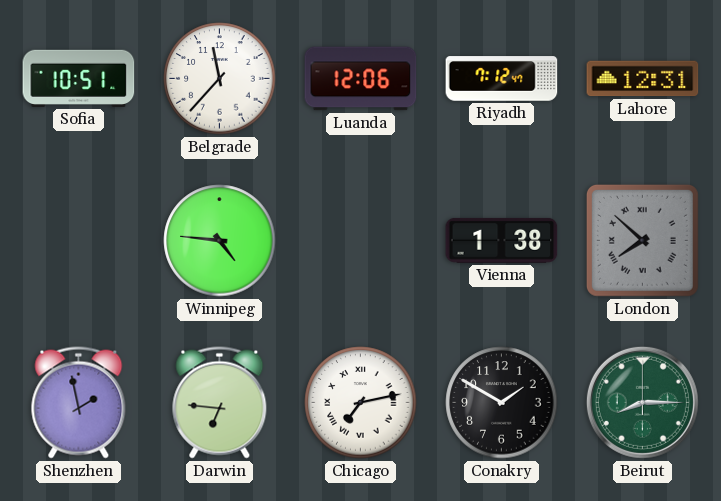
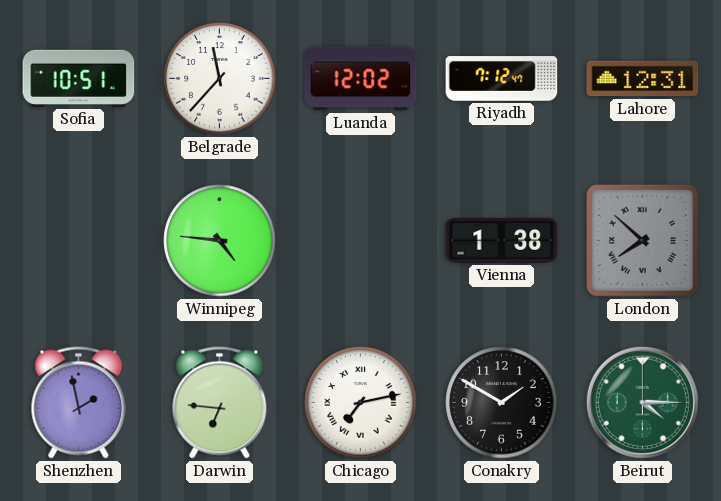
Luanda: 12:06 -> 12:02 (361, 79)
Beirut: 8:15 -> 4:15 (642, 402)
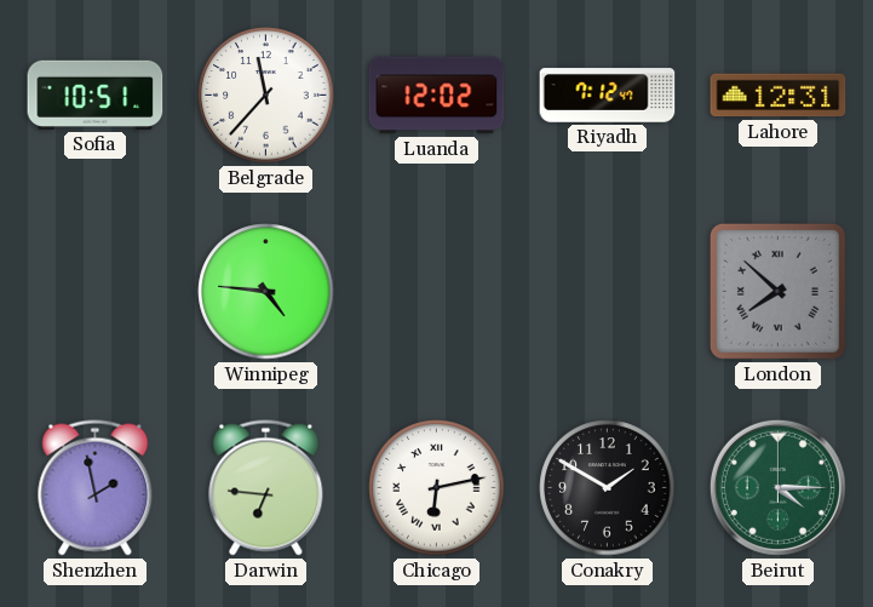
Vienna: 1:38 -> none (502, 240)
Chicago: 7:13 -> 6:13 (437, 488)
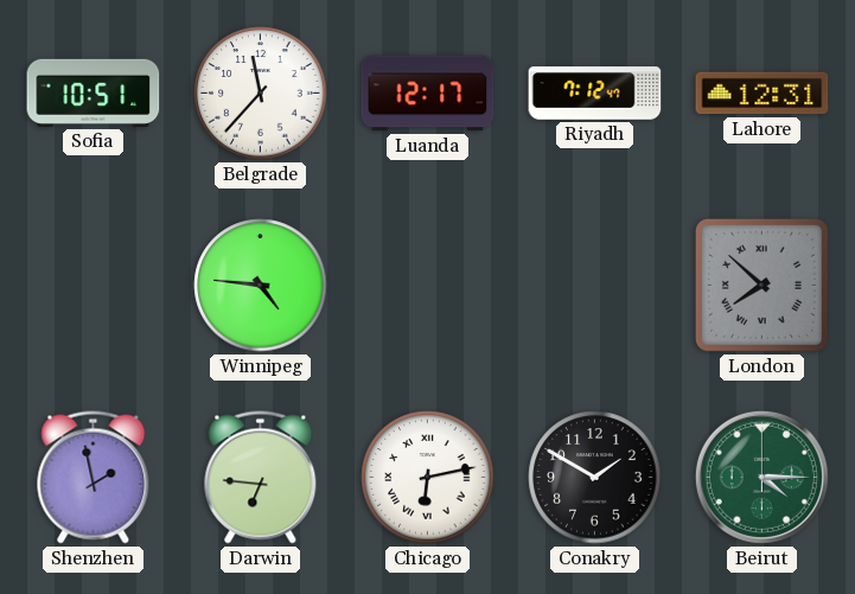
Luanda: 12:02 -> 12:17 (428, 94)
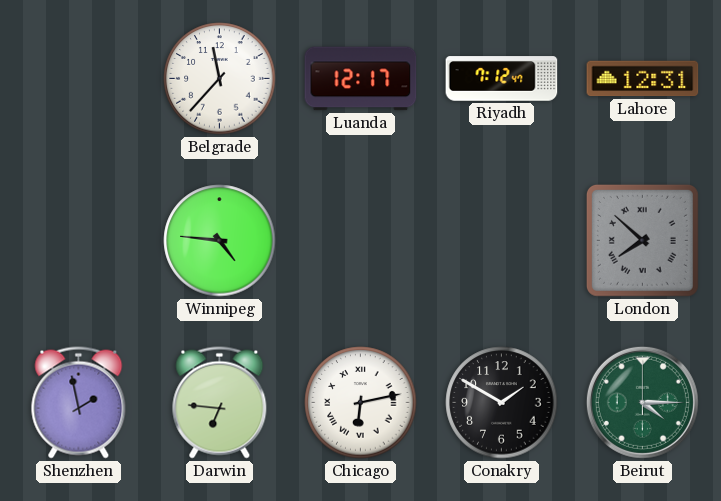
Sofia: 10:51 -> none (94, 92)
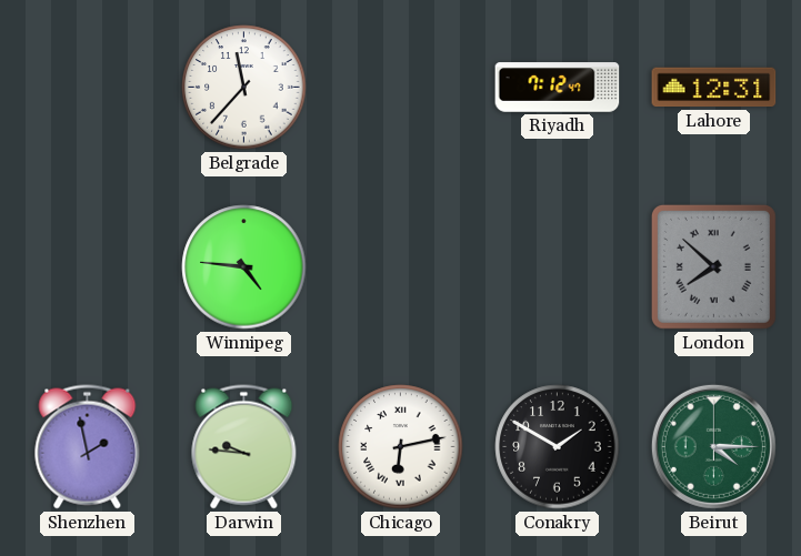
Luanda: 12:17 -> none (361, 79)
Darwin: 6:46 -> 9:46 (244, 447)
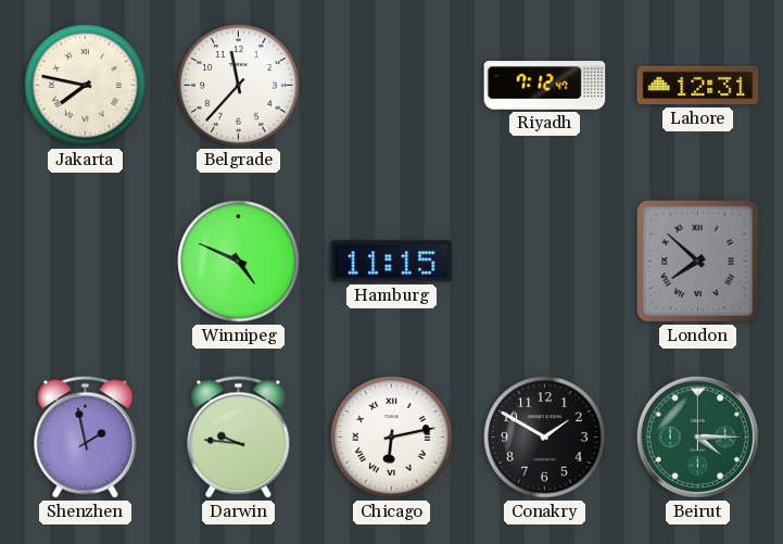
Jakarta: none -> 7:47 (86, 86)
Winnipeg: 4:46 -> 4:49 (239, 262)
Hamburg: none -> 11:15 (392, 262)
